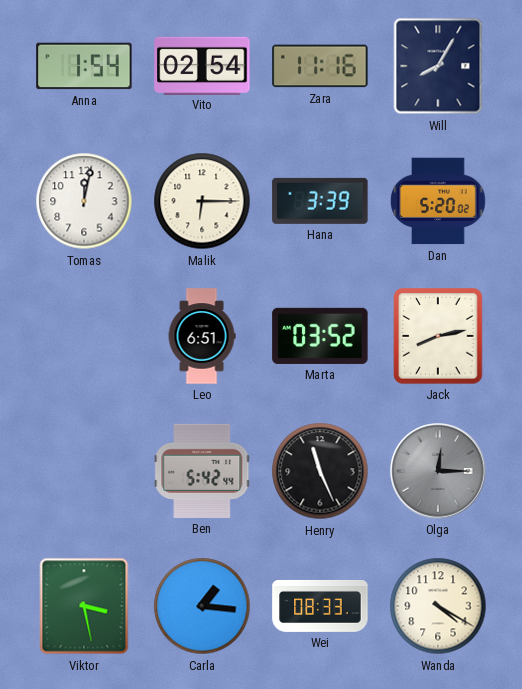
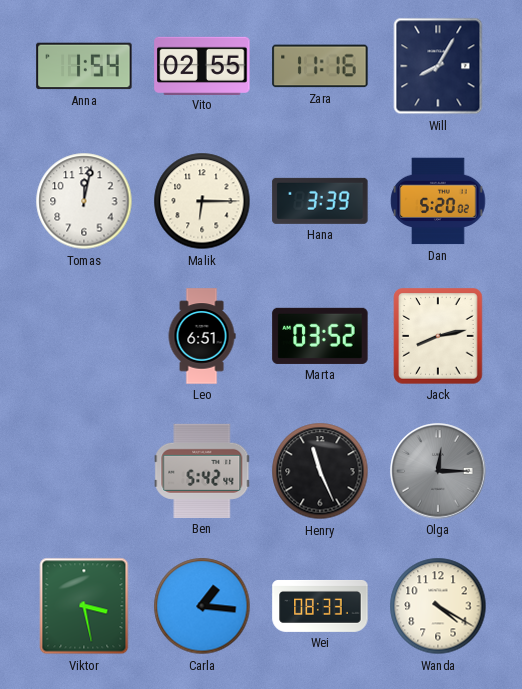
Vito: 02:54 -> 02:55 (202, 65)
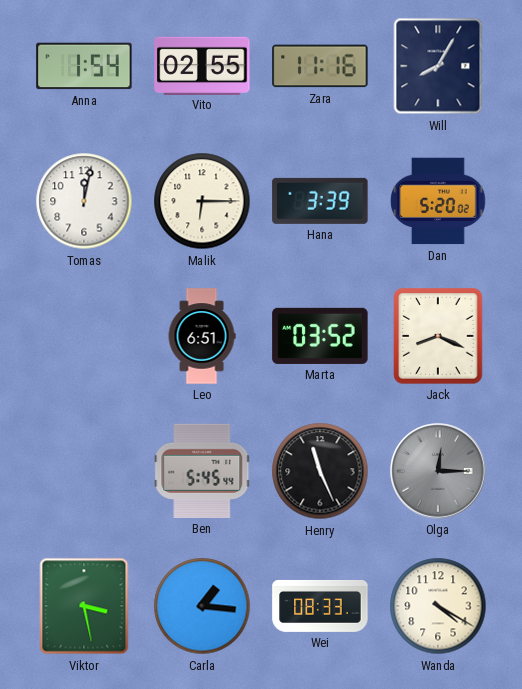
Jack: 8:13 -> 8:19 (438, 336)
Ben: 5:42 -> 5:45 (202, 471)
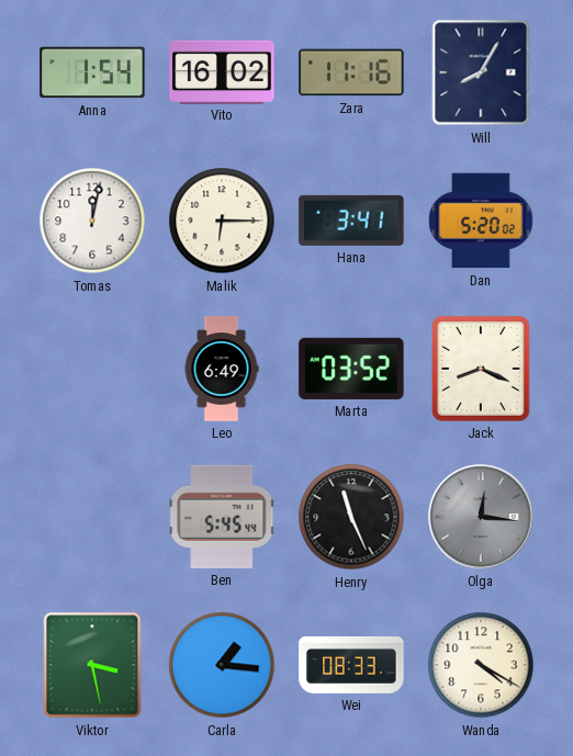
Vito: 02:55 -> 16:02 (222, 71)
Hana: 3:39 -> 3:41 (351, 221)
Leo: 6:51 -> 6:49 (222, 369)
Olga: 12:15 -> 12:16 (481, 517)
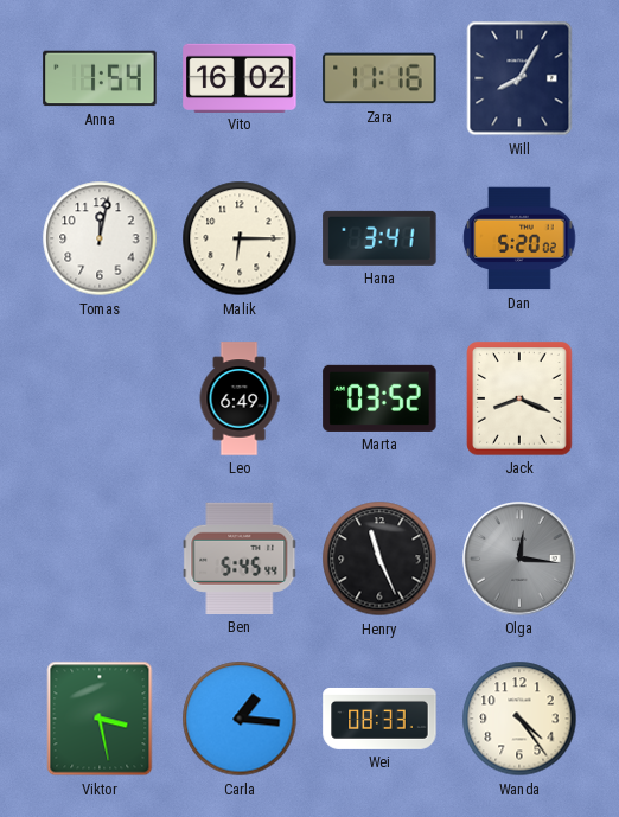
Wanda: 4:20 -> 4:24 (519, 719)
